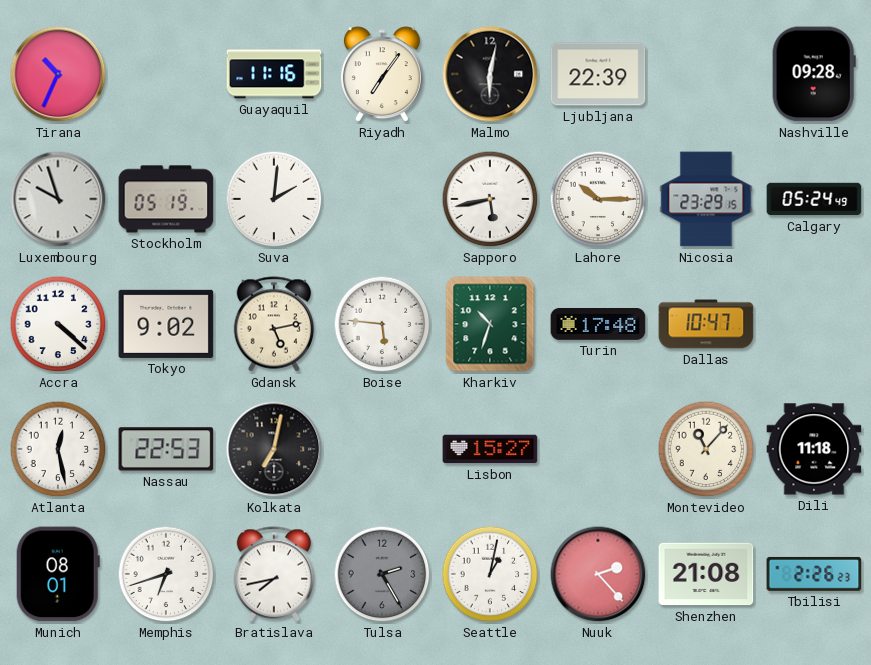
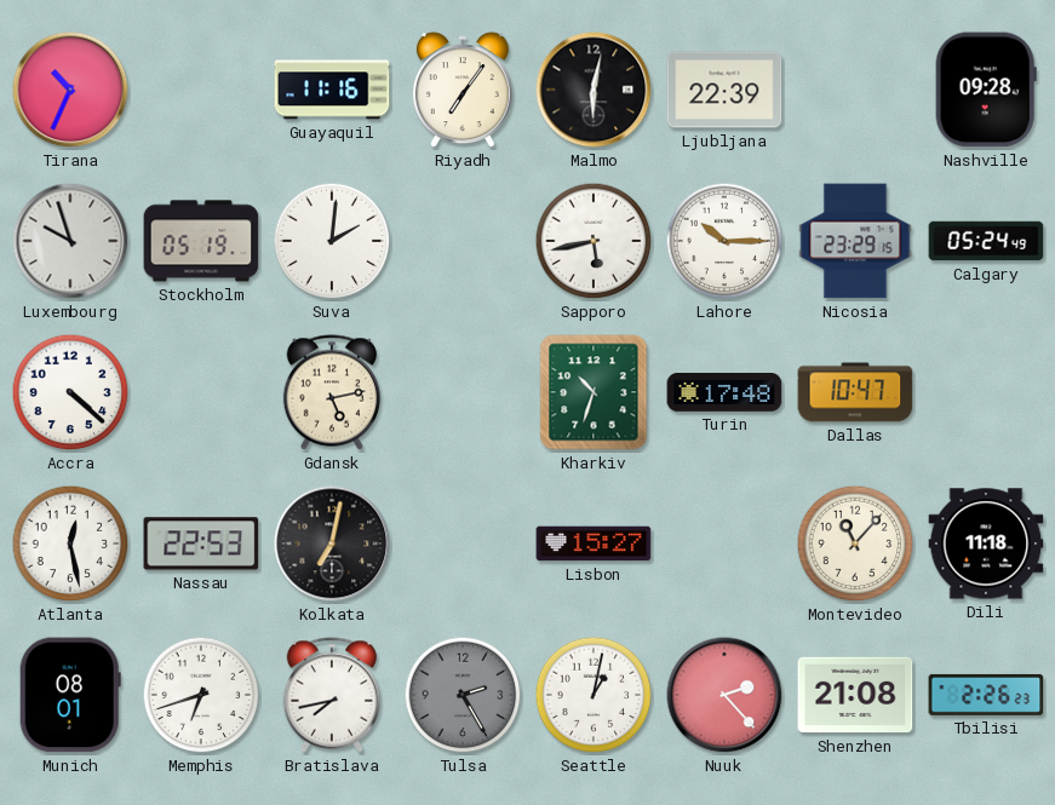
Tokyo: 9:02 -> none (166, 324)
Boise: 5:46 -> none (382, 324)
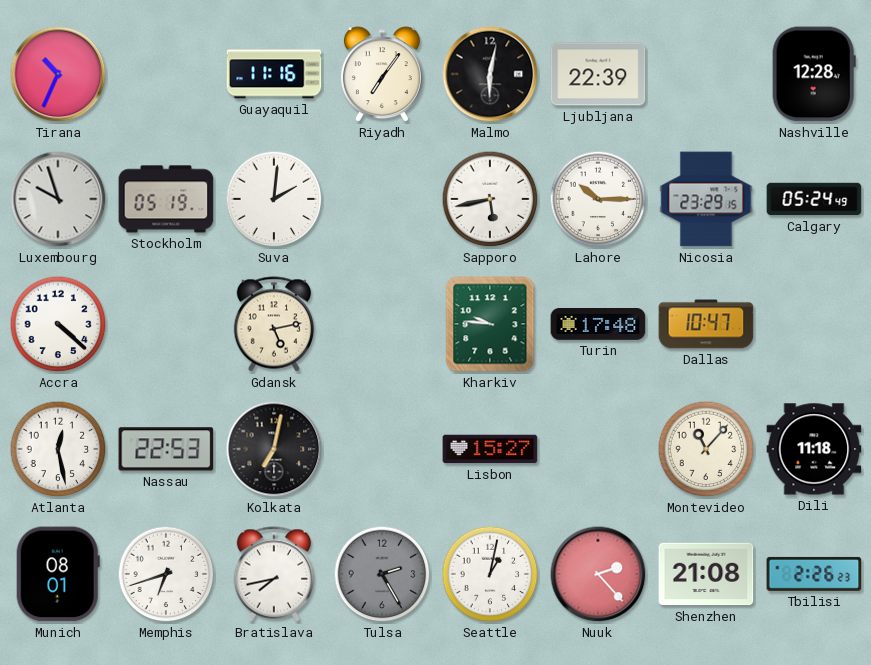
Nashville: 09:28 -> 12:28 (814, 74)
Kharkiv: 10:33 -> 9:46 (490, 324)
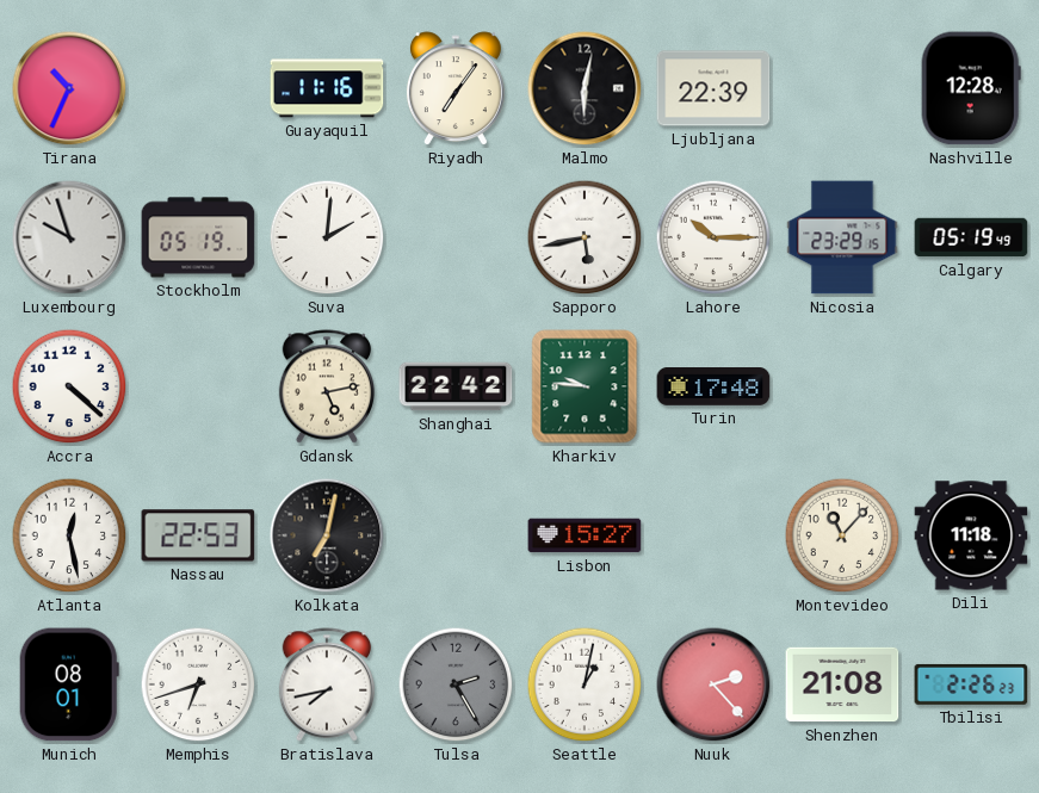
Calgary: 05:24 -> 05:19 (971, 237)
Shanghai: none -> 22:42 (456, 386)
Dallas: 10:47 -> none (706, 324)
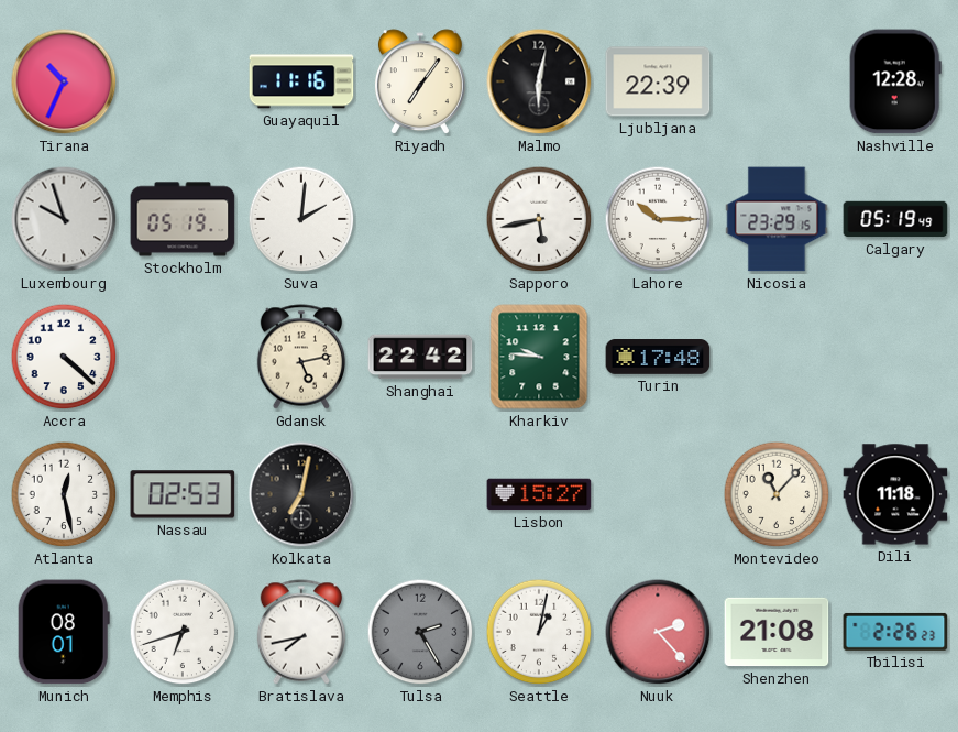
Nassau: 22:53 -> 02:53 (183, 494)
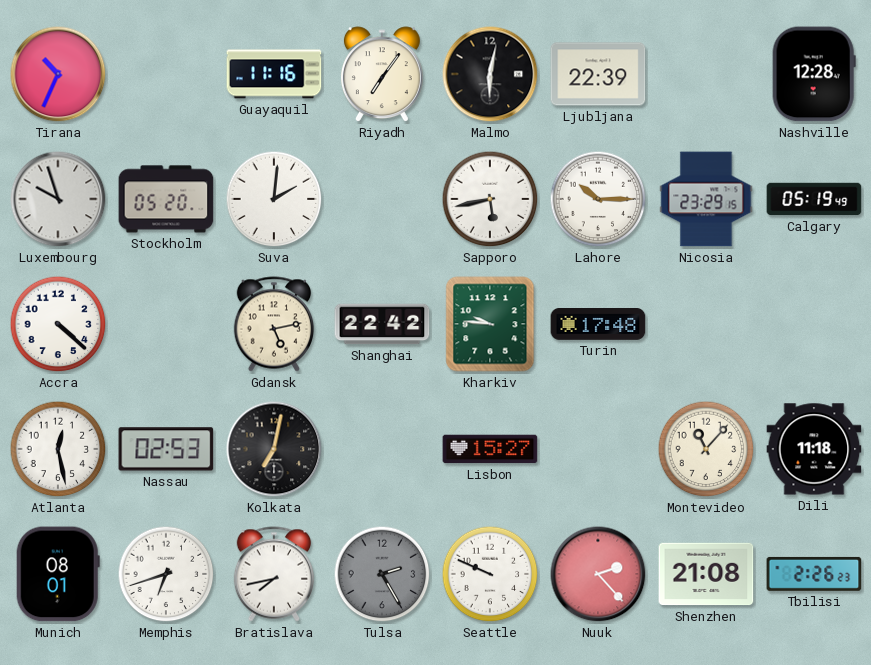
Stockholm: 05:19 -> 05:20 (166, 199)
Seattle: 1:02 -> 9:49 (490, 574)
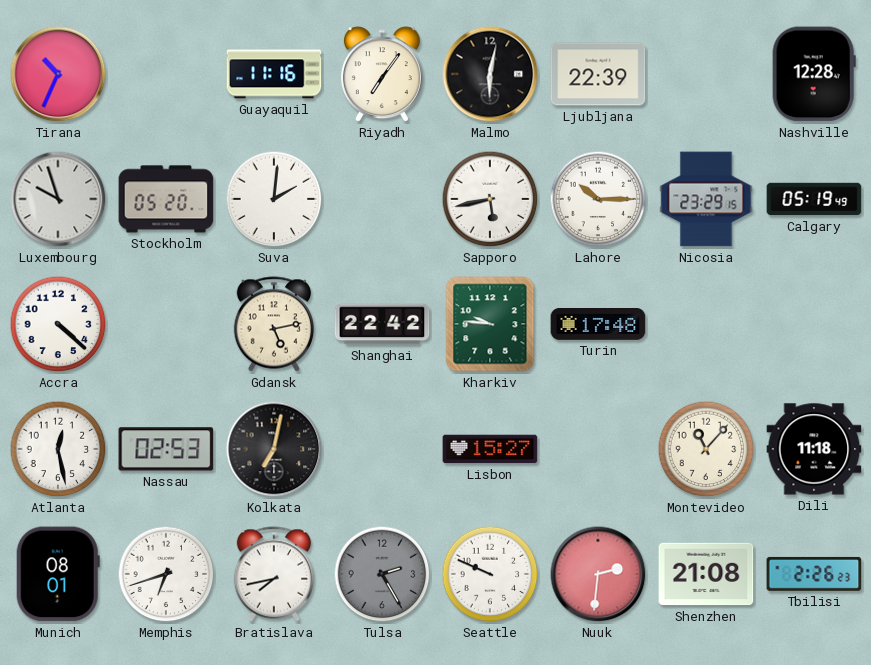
Nuuk: 2:23 -> 2:31 (598, 574)
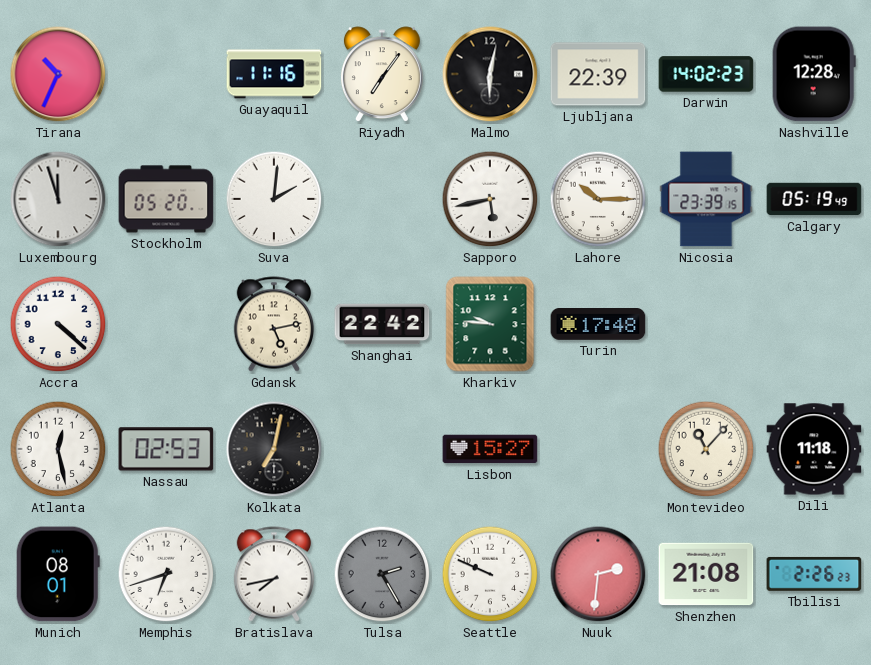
Darwin: none -> 14:02 (706, 74)
Luxembourg: 9:57 -> 11:57 (58, 199)
Nicosia: 23:29 -> 23:39 (706, 199)
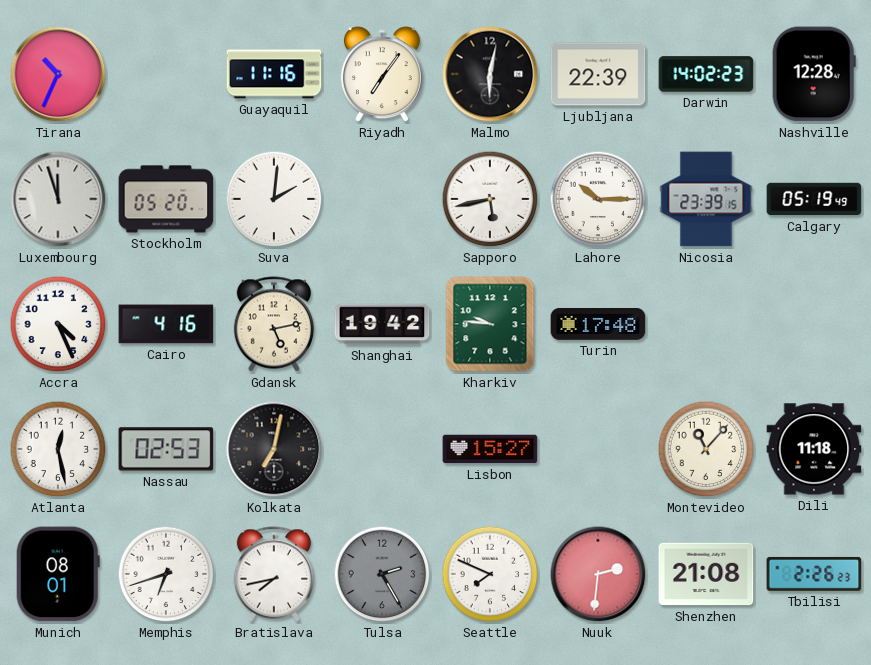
Accra: 4:22 -> 4:26 (58, 324)
Cairo: none -> 4:16 (166, 324)
Shanghai: 22:42 -> 19:42 (382, 324)
Seattle: 9:49 -> 7:49 (490, 574)
